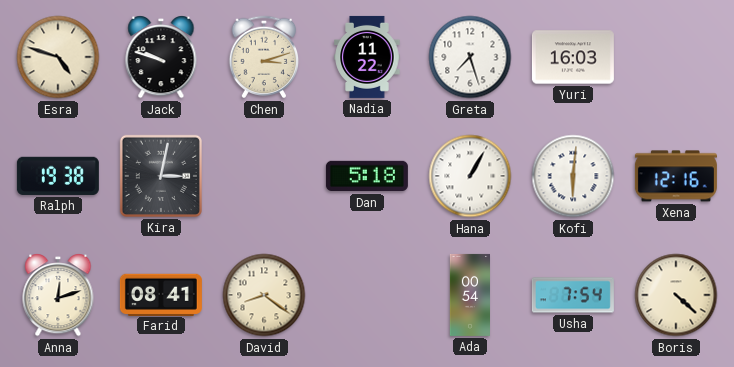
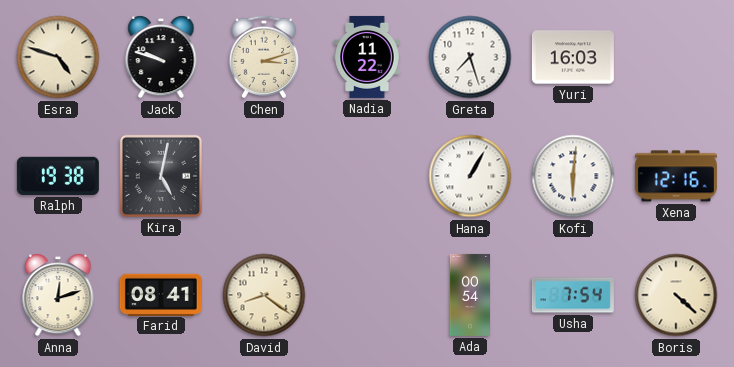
Kira: 3:02 -> 5:02 (161, 176)
Dan: 5:18 -> none (367, 176)
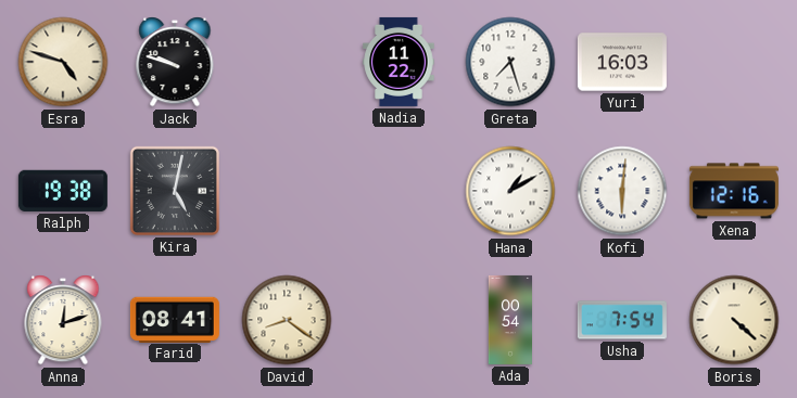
Chen: 3:12 -> none (264, 57)
Hana: 1:05 -> 1:10 (510, 191)
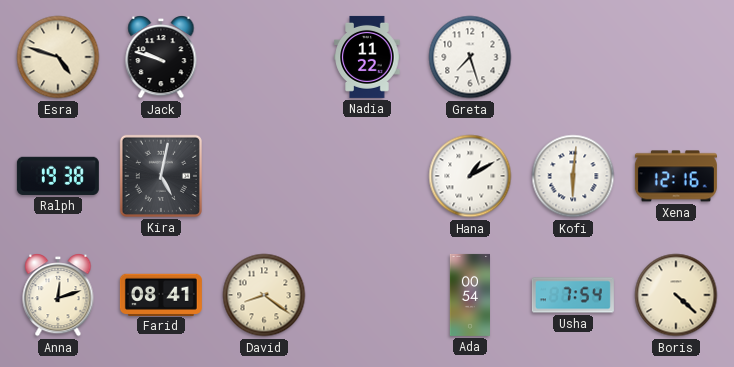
Yuri: 16:03 -> none (622, 62)
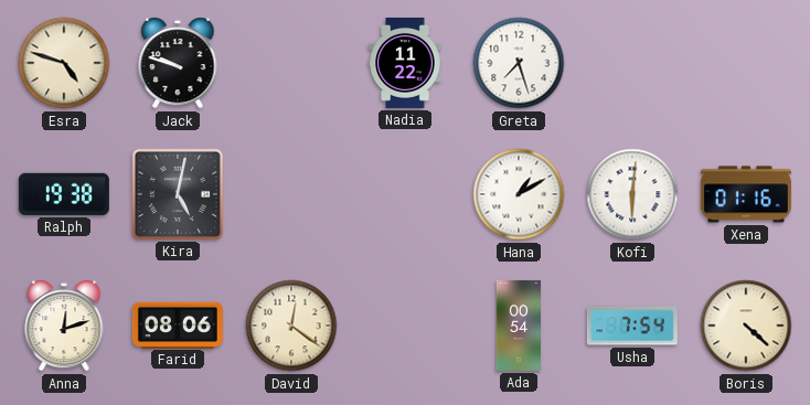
Xena: 12:16 -> 01:16 (746, 194)
Farid: 08:41 -> 08:06 (178, 324)
David: 8:21 -> 12:21 (291, 326)
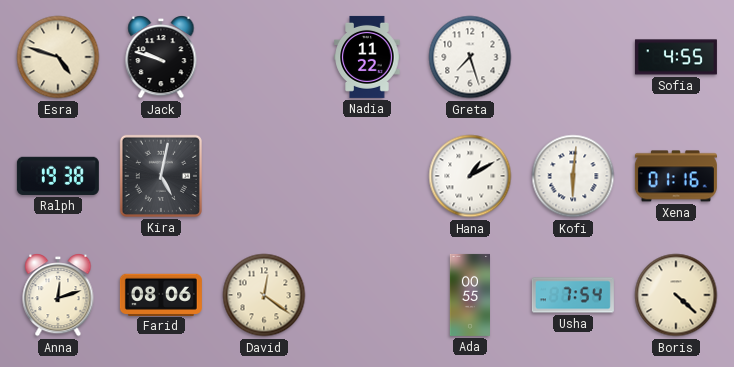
Sofia: none -> 4:55 (676, 57)
Ada: 00:54 -> 00:55 (469, 295)
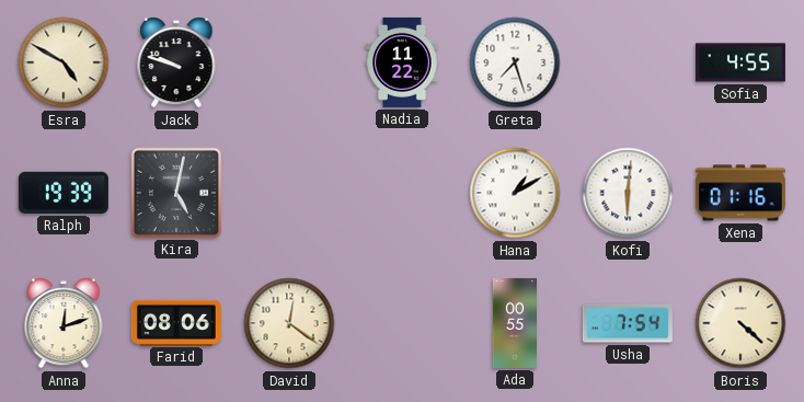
Esra: 4:48 -> 4:50 (64, 62)
Ralph: 19:38 -> 19:39 (64, 193)
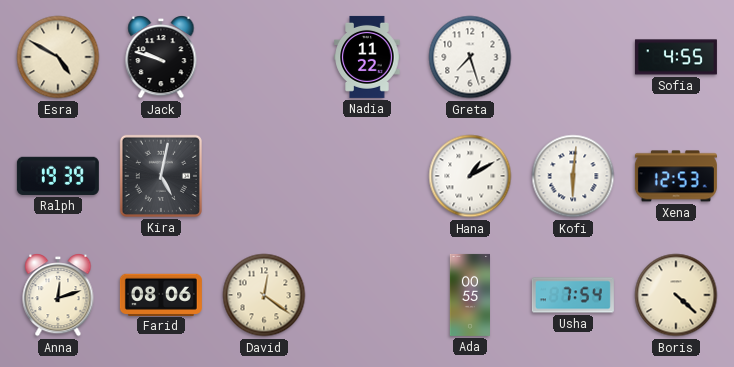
Xena: 01:16 -> 12:53 (676, 176)
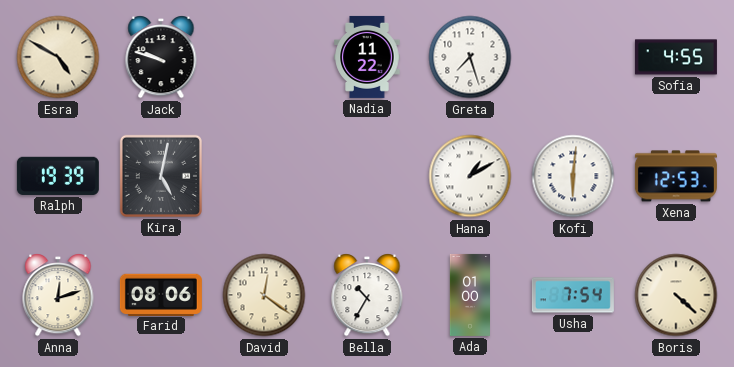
Bella: none -> 10:35 (367, 295)
Ada: 00:55 -> 01:00 (469, 295)
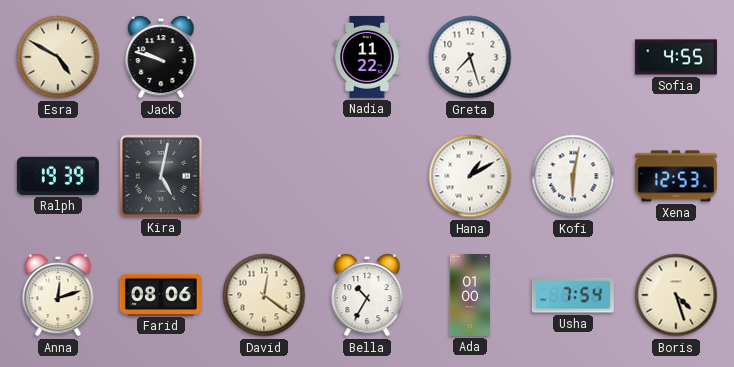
Kofi: 6:01 -> 6:02 (573, 176)
Boris: 4:22 -> 4:27 (676, 295)
